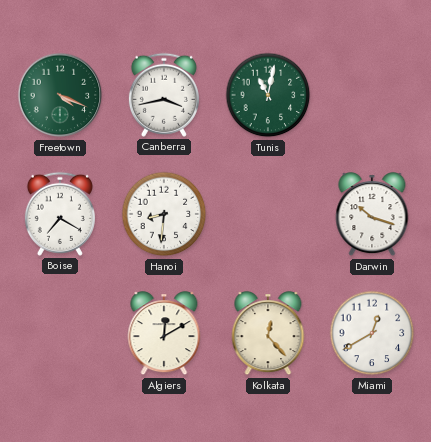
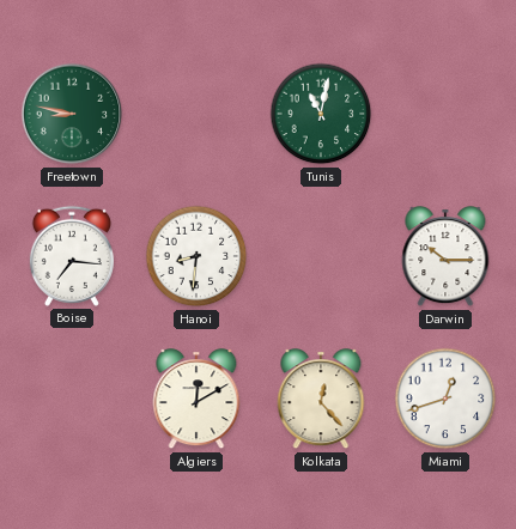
Freetown: 4:19 -> 8:47 (72, 114)
Canberra: 3:43 -> none (164, 95)
Boise: 7:20 -> 7:16 (72, 256)
Darwin: 10:18 -> 10:15 (445, 257)
Miami: 12:40 -> 12:42 (445, 399)
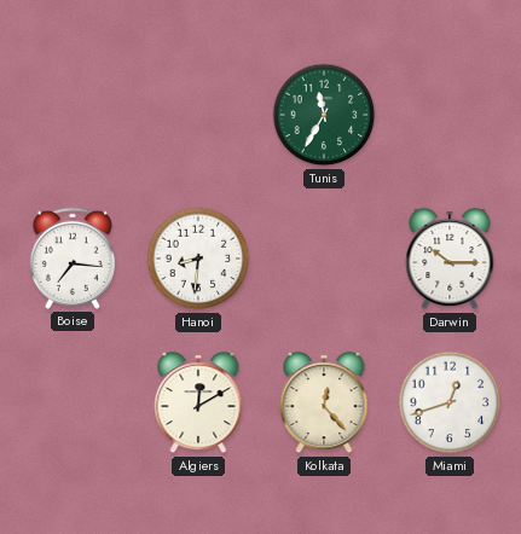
Freetown: 8:47 -> none (72, 114)
Tunis: 11:02 -> 11:35 (324, 115)
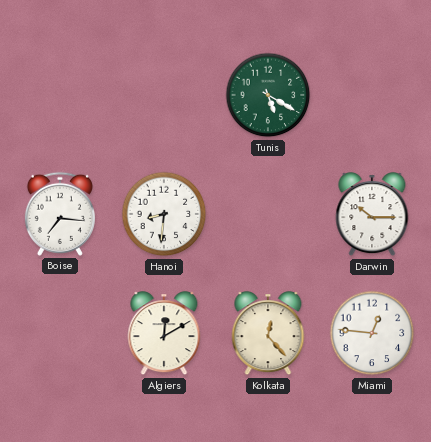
Tunis: 11:35 -> 5:20 (268, 95)
Miami: 12:42 -> 12:46 (372, 333)
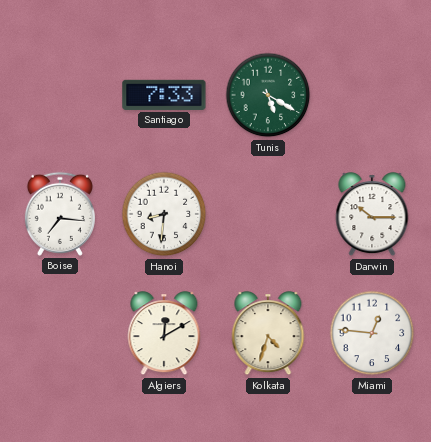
Santiago: none -> 7:33 (164, 95)
Kolkata: 12:23 -> 4:33 (268, 334)
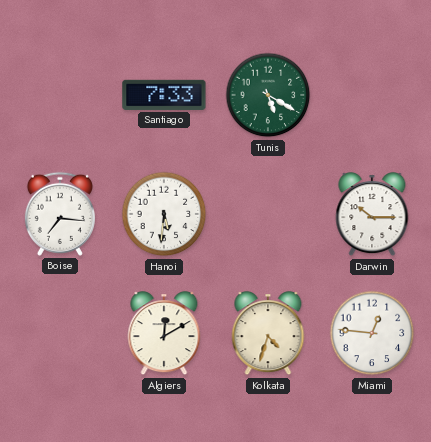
Hanoi: 8:31 -> 5:31 (164, 214)
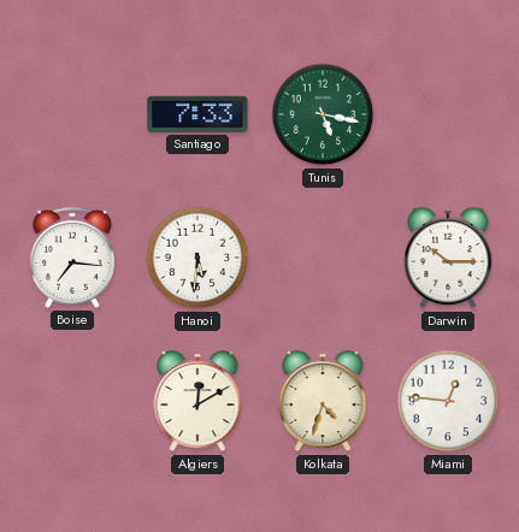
Tunis: 5:20 -> 5:17 (323, 114)
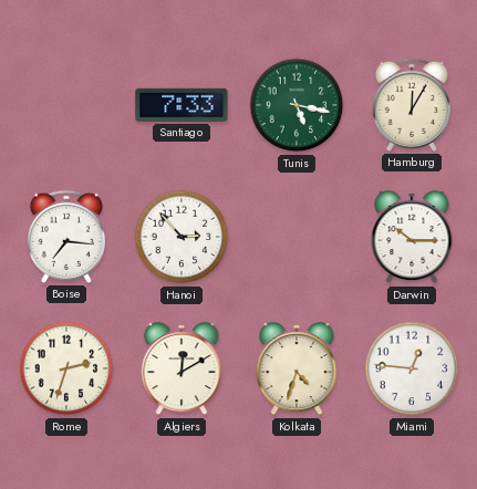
Hamburg: none -> 12:05 (412, 105)
Hanoi: 5:31 -> 2:53 (182, 237)
Rome: none -> 2:33 (66, 368)
